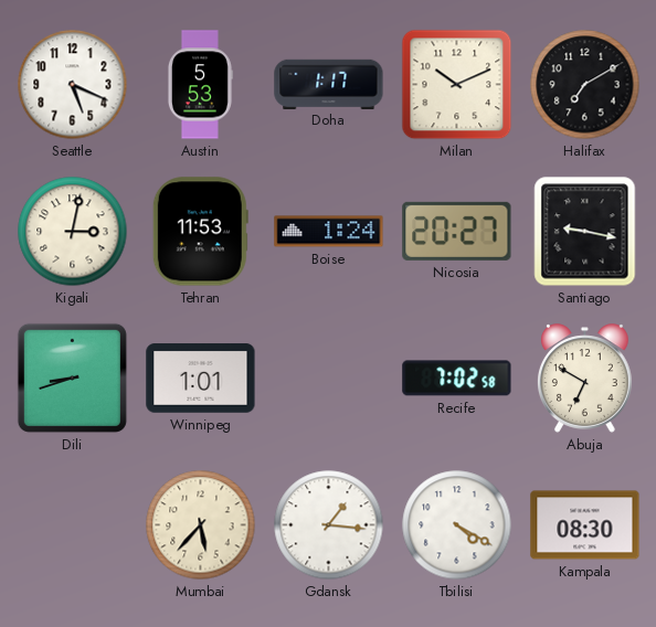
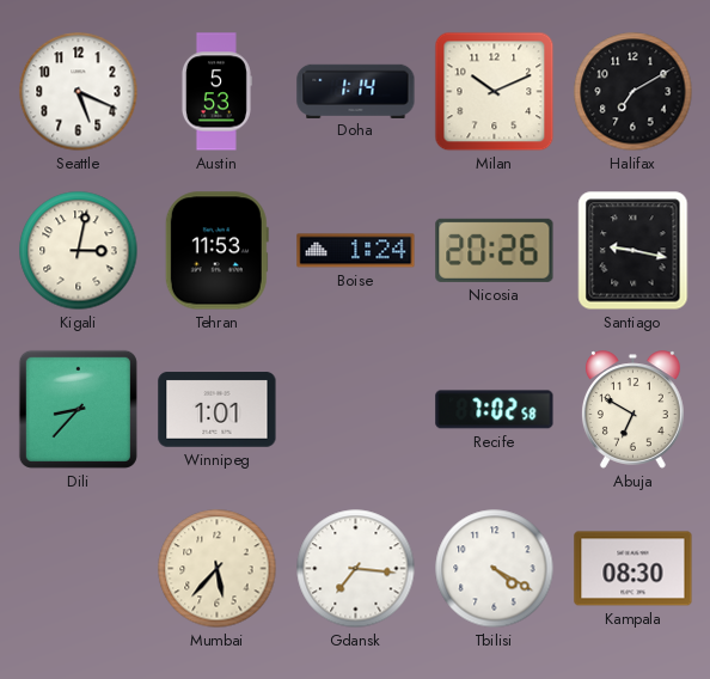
Doha: 1:17 -> 1:14 (356, 91)
Nicosia: 20:27 -> 20:26 (495, 250)
Dili: 8:42 -> 8:37 (78, 409)
Gdansk: 1:16 -> 7:16 (356, 569)
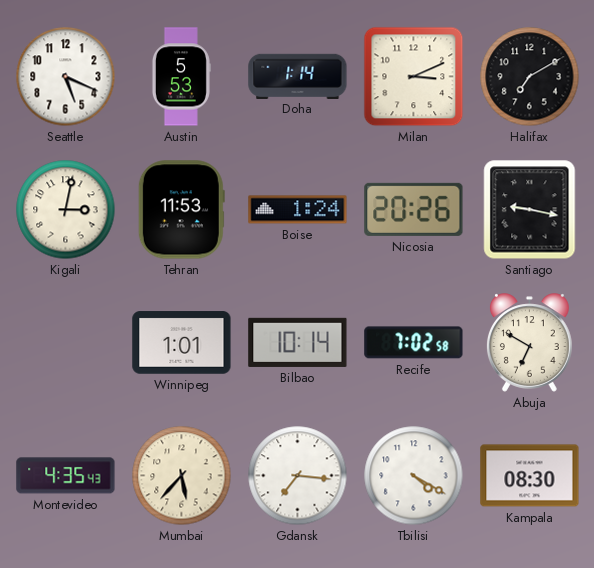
Milan: 10:11 -> 3:11 (414, 77)
Dili: 8:37 -> none (78, 409)
Bilbao: none -> 10:14 (298, 342)
Montevideo: none -> 4:35 (66, 476)
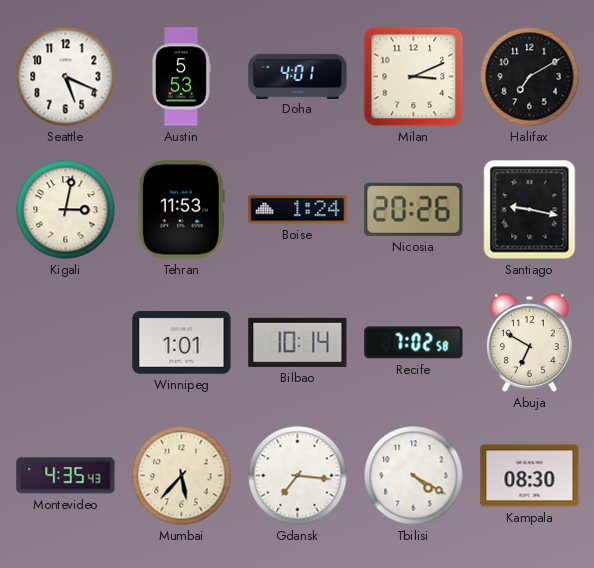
Doha: 1:14 -> 4:01 (298, 76)
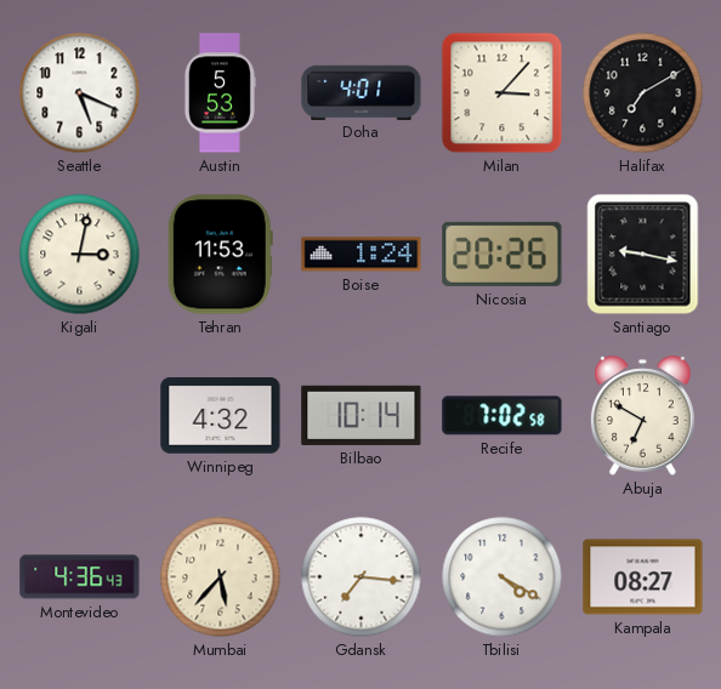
Milan: 3:11 -> 3:07 (503, 93)
Winnipeg: 1:01 -> 4:32 (221, 416)
Montevideo: 4:35 -> 4:36 (80, 577)
Kampala: 08:30 -> 08:27 (643, 577)
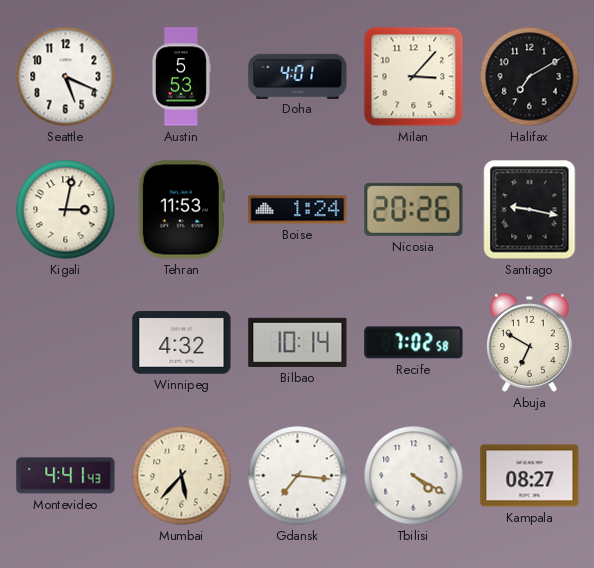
Montevideo: 4:36 -> 4:41 (66, 476)
